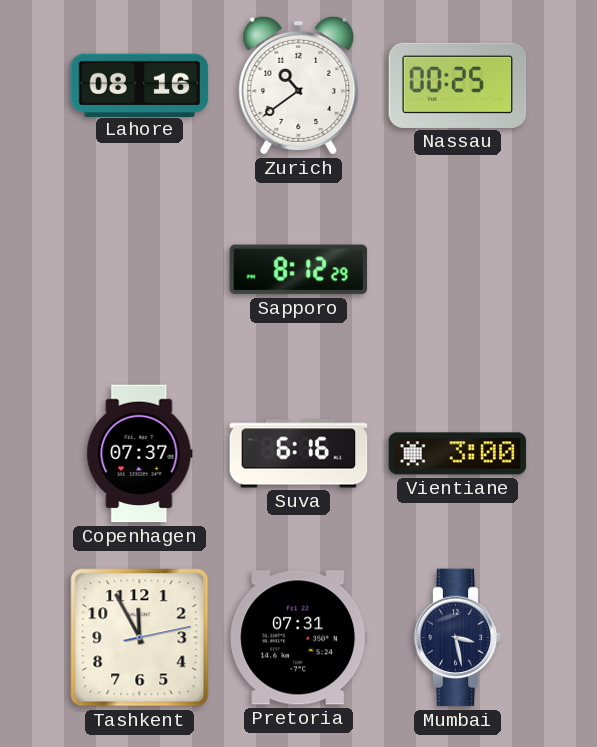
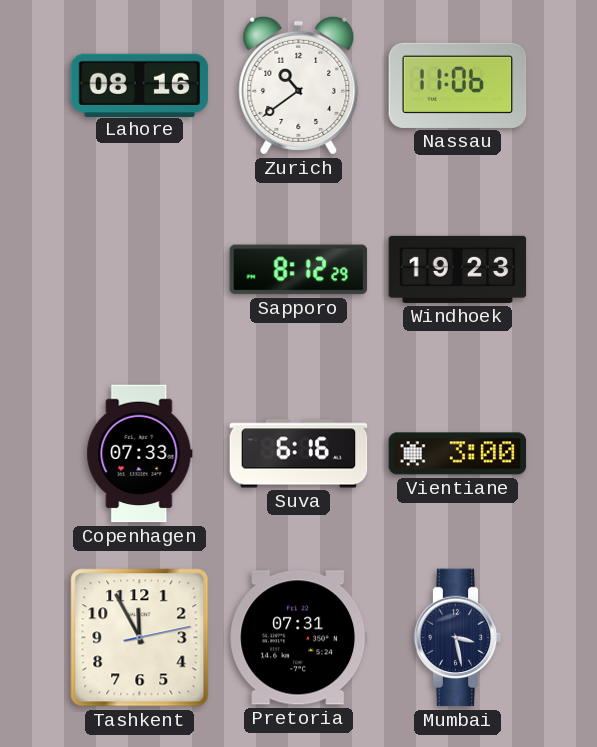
Nassau: 00:25 -> 11:06 (458, 85)
Windhoek: none -> 19:23 (458, 269)
Copenhagen: 07:37 -> 07:33 (140, 454)
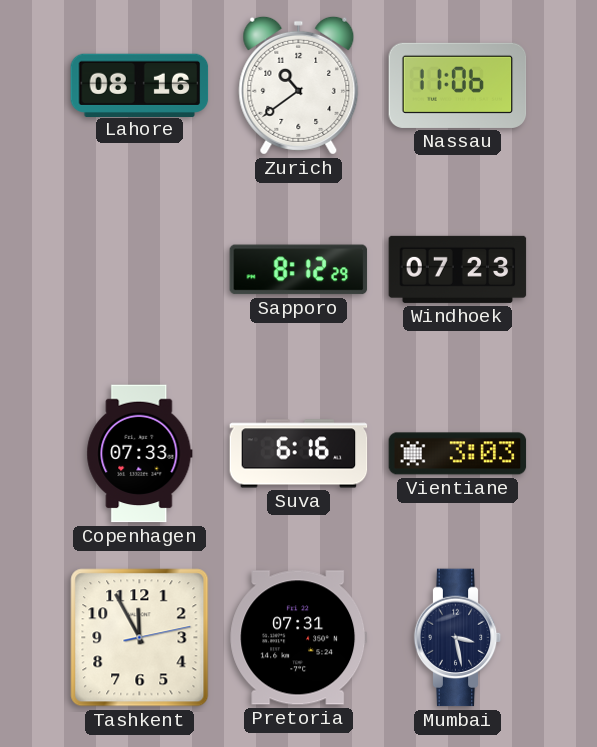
Windhoek: 19:23 -> 07:23 (458, 269)
Vientiane: 3:00 -> 3:03 (458, 454)
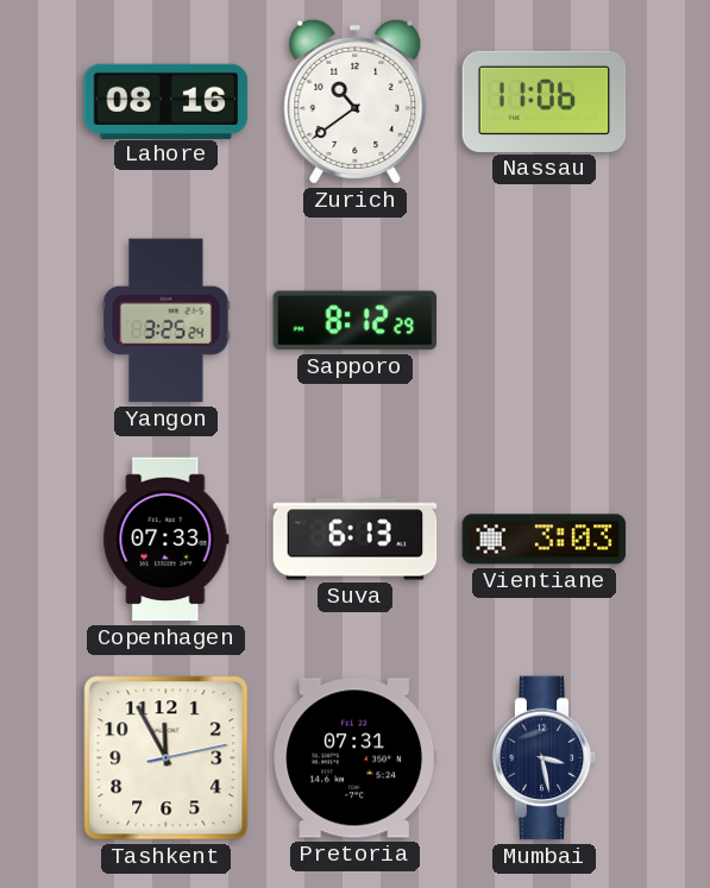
Yangon: none -> 3:25 (166, 321)
Windhoek: 07:23 -> none (458, 269)
Suva: 6:16 -> 6:13 (356, 540)
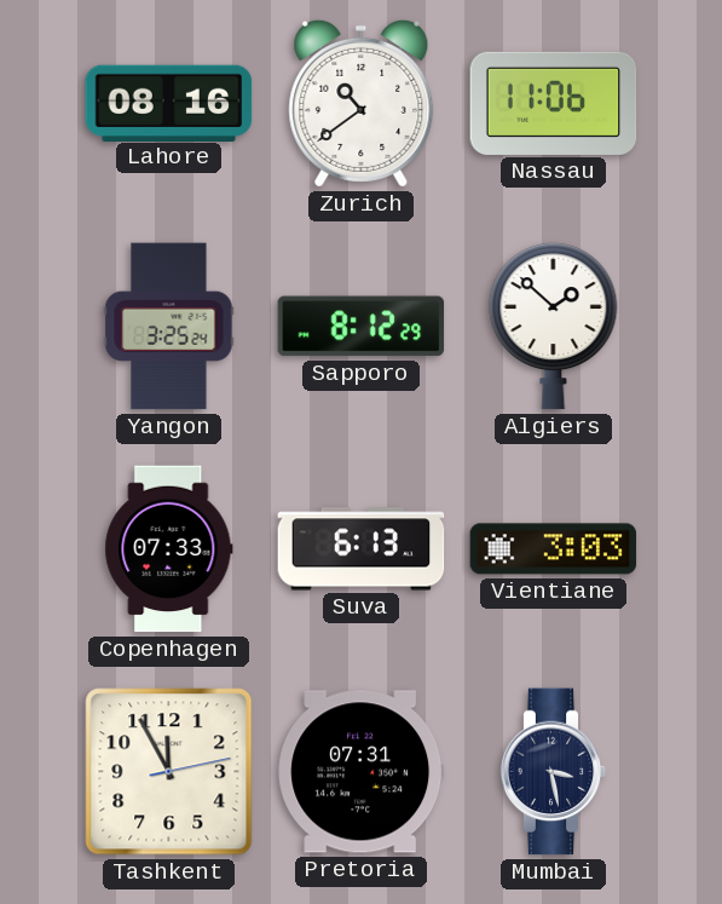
Algiers: none -> 1:52 (554, 327)
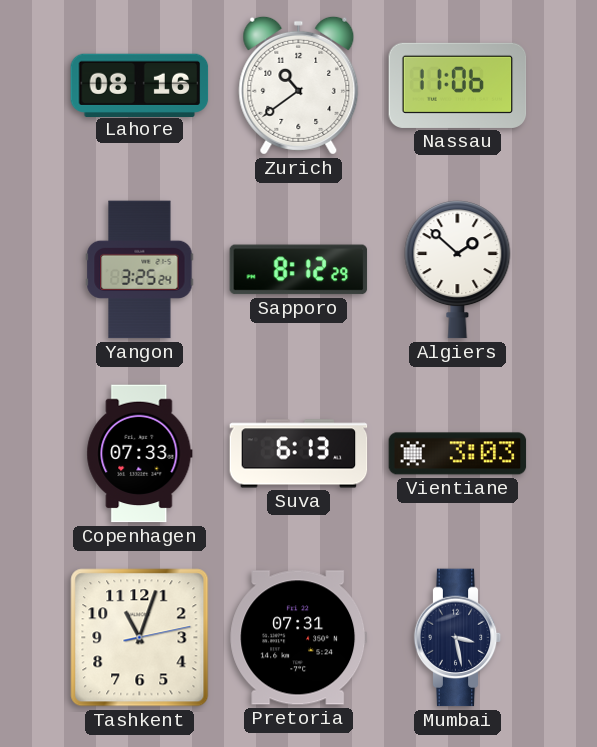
Tashkent: 11:55 -> 11:03 (140, 638)
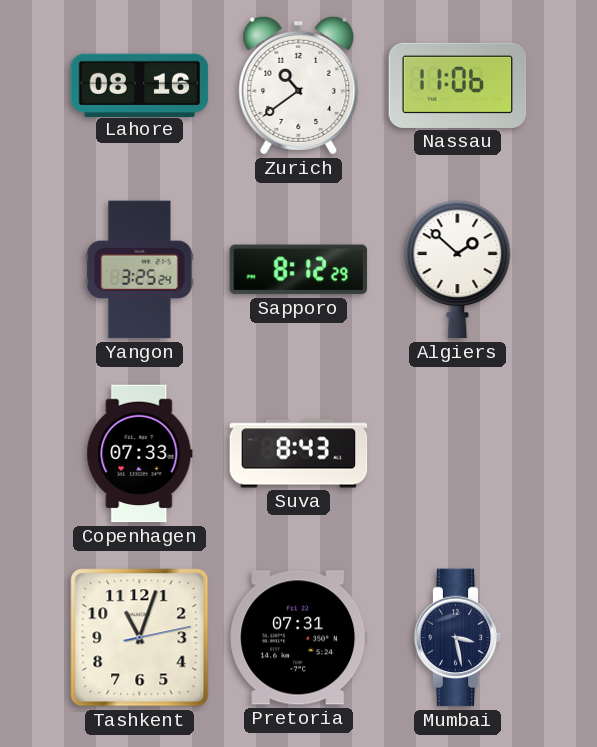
Suva: 6:13 -> 8:43 (299, 454)
Vientiane: 3:03 -> none (458, 454)
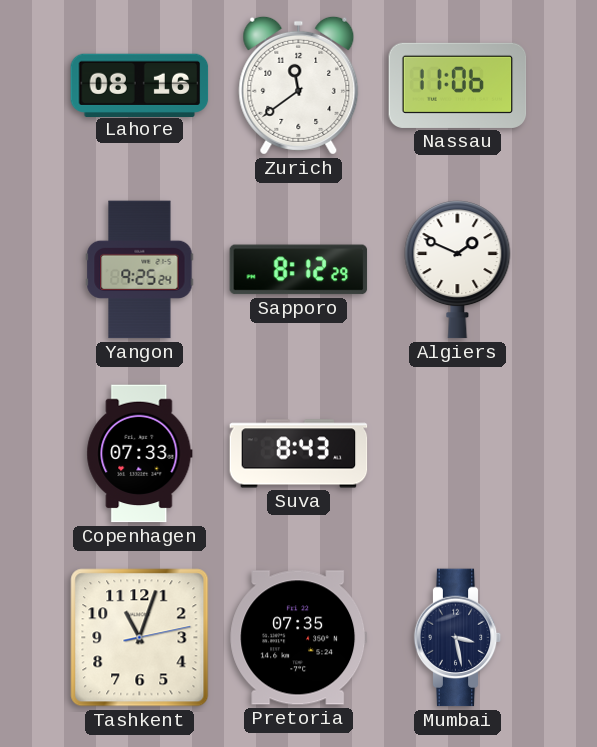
Zurich: 10:39 -> 11:39 (299, 85)
Yangon: 3:25 -> 9:25 (140, 270)
Algiers: 1:52 -> 1:49 (458, 270)
Pretoria: 07:31 -> 07:35 (299, 638)
